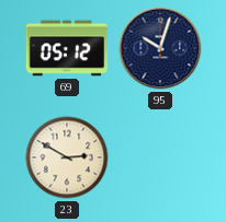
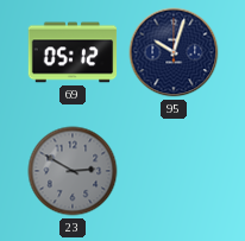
23 dial: cream -> grey (73, 171)
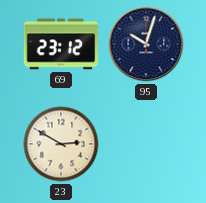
69: 05:12 -> 23:12 (61, 44)
23 dial: grey -> cream (61, 144)
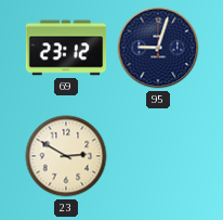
95: 10:03 -> 9:03 (158, 48)
